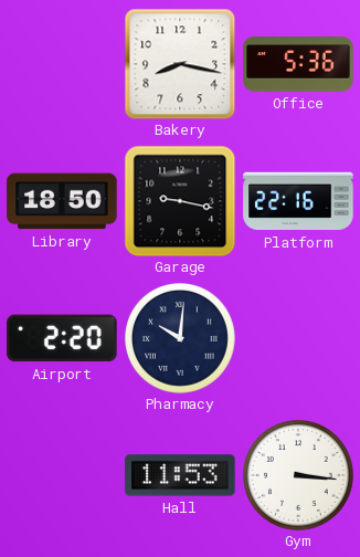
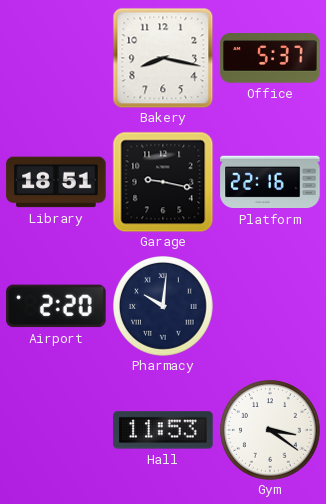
Office: 5:36 -> 5:37 (270, 58)
Library: 18:50 -> 18:51 (56, 182)
Gym: 3:16 -> 3:21 (271, 431)
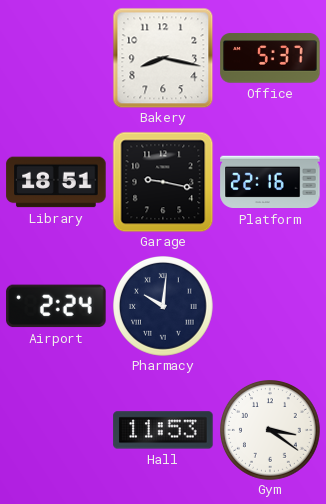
Airport: 2:20 -> 2:24 (56, 306)
